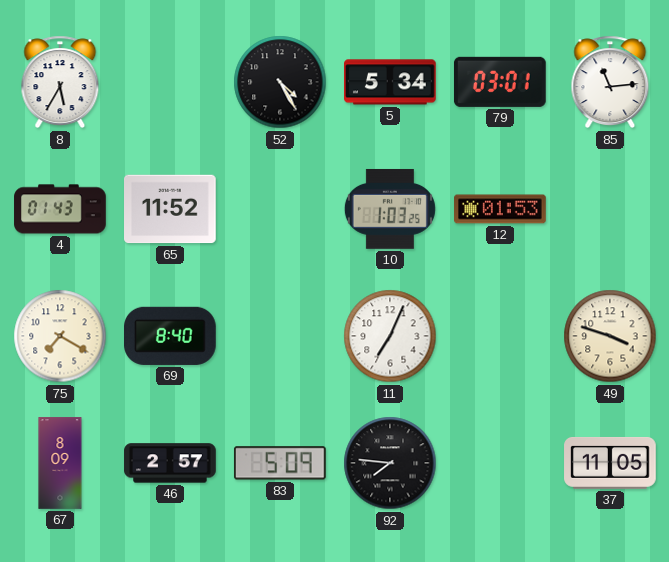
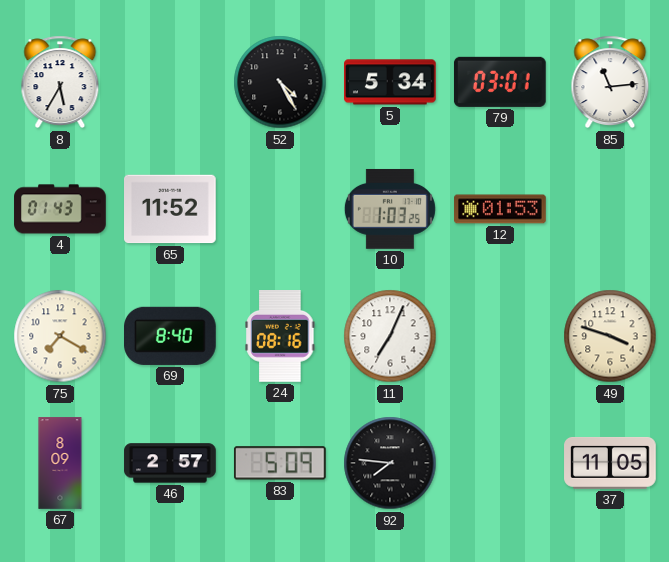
24: none -> 08:16 (280, 337)
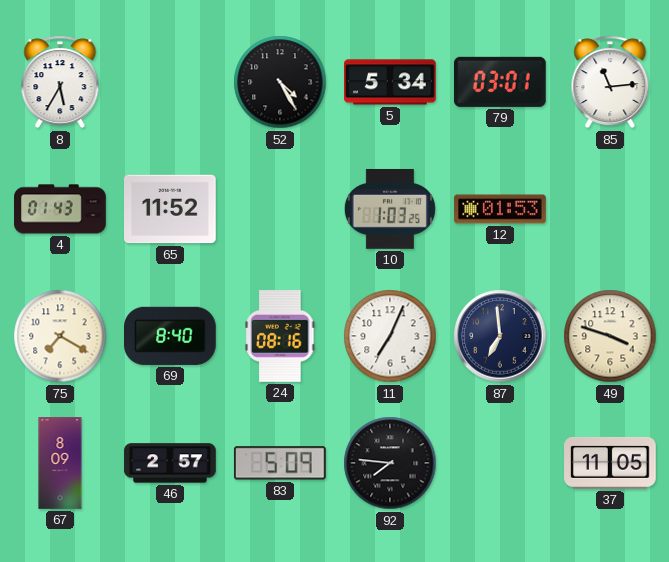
87: none -> 6:59 (500, 336)
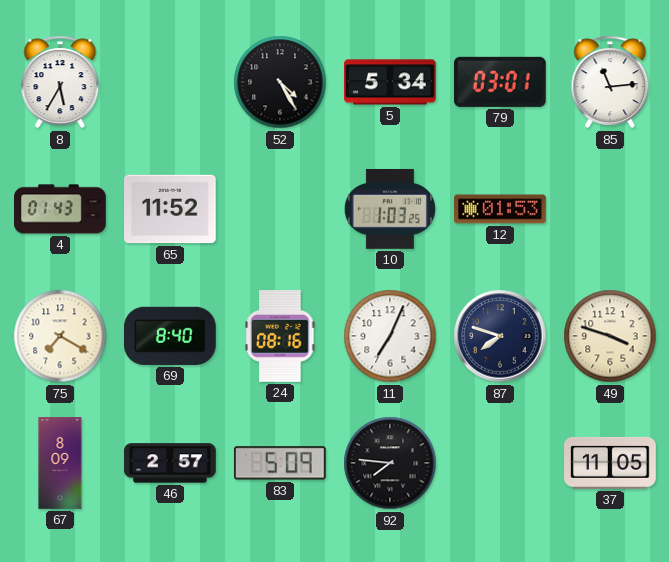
87: 6:59 -> 7:48 (500, 336)
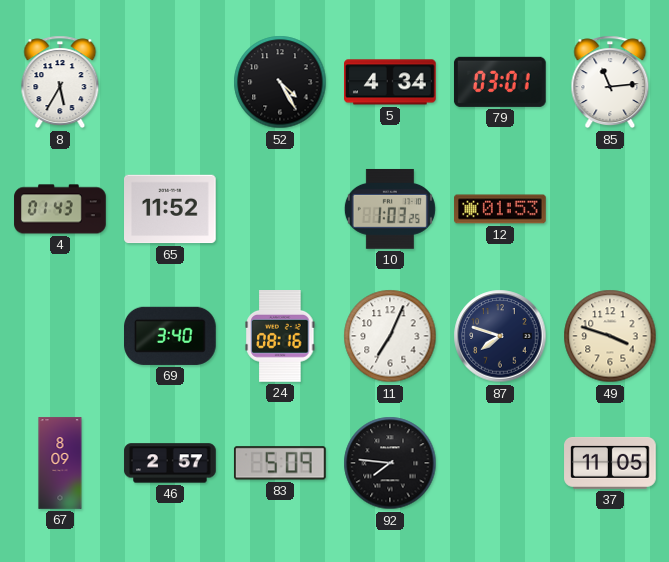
5: 5:34 -> 4:34 (391, 82)
75: 7:20 -> none (60, 336)
69: 8:40 -> 3:40 (171, 336)
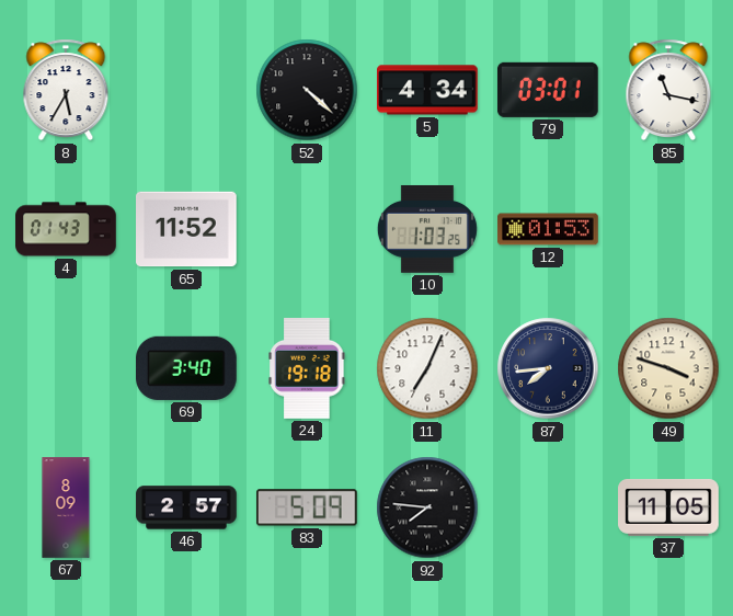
52: 4:25 -> 4:22 (307, 90)
85: 11:14 -> 11:17 (668, 90)
24: 08:16 -> 19:18 (307, 369)
87: 7:48 -> 7:44 (548, 368)
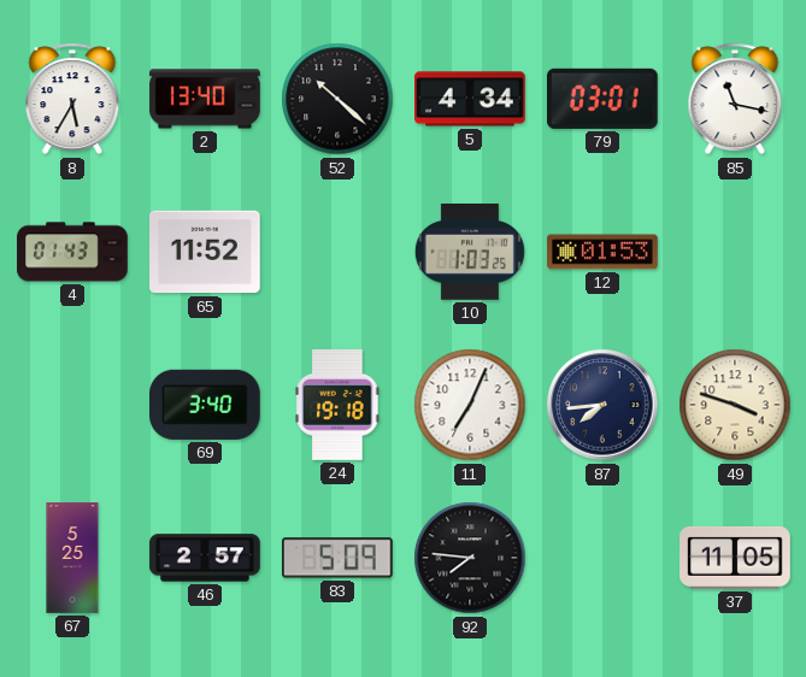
2: none -> 13:40 (205, 99)
52: 4:22 -> 10:22 (337, 99)
67: 8:09 -> 5:25 (72, 558)
